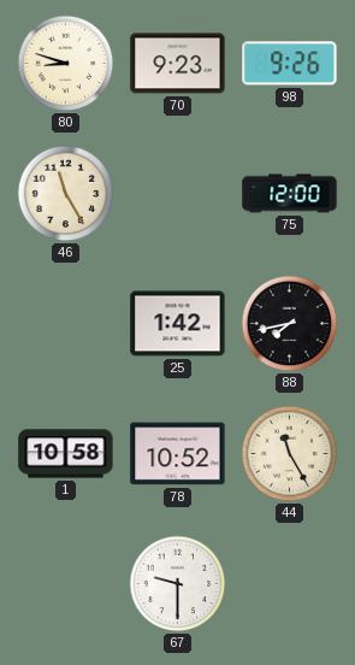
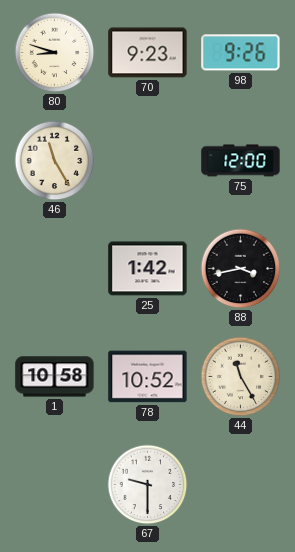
88: 7:43 -> 3:43 (241, 269)
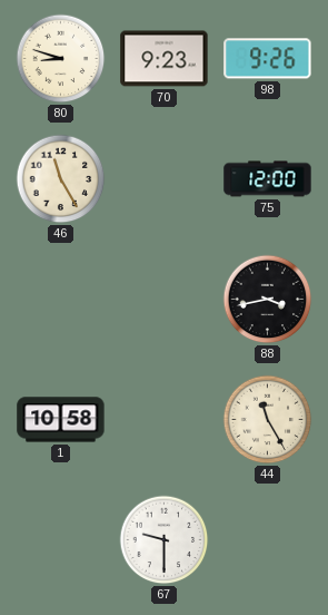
25: 1:42 -> none (148, 269)
78: 10:52 -> none (148, 377)
